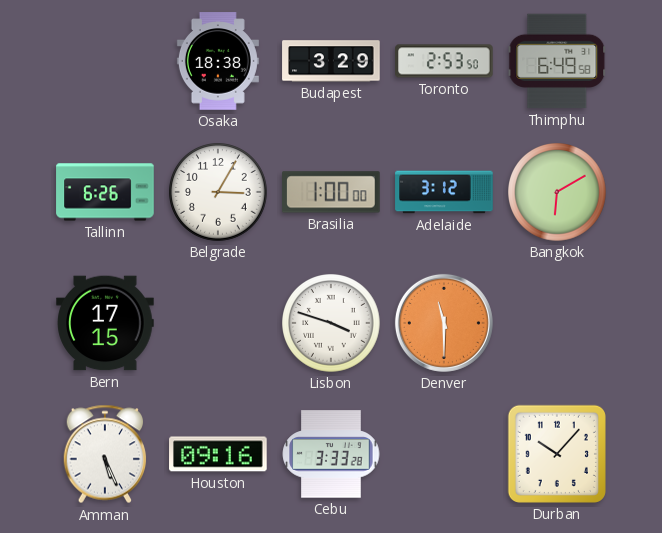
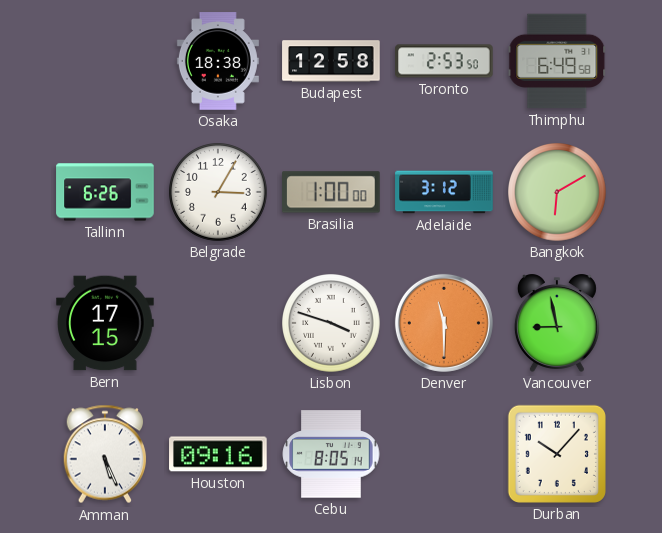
Budapest: 3:29 -> 12:58 (331, 61)
Vancouver: none -> 8:58 (557, 323)
Cebu: 3:33 -> 8:05 (331, 454)
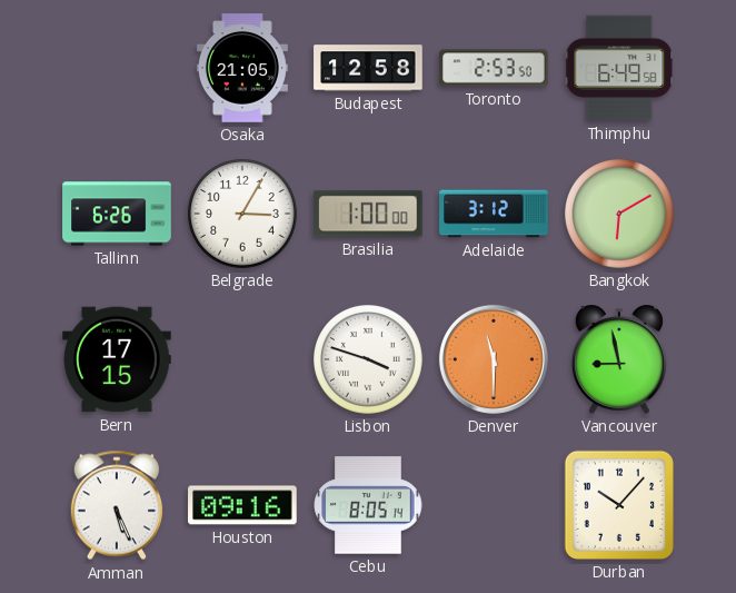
Osaka: 18:38 -> 21:05 (242, 68)
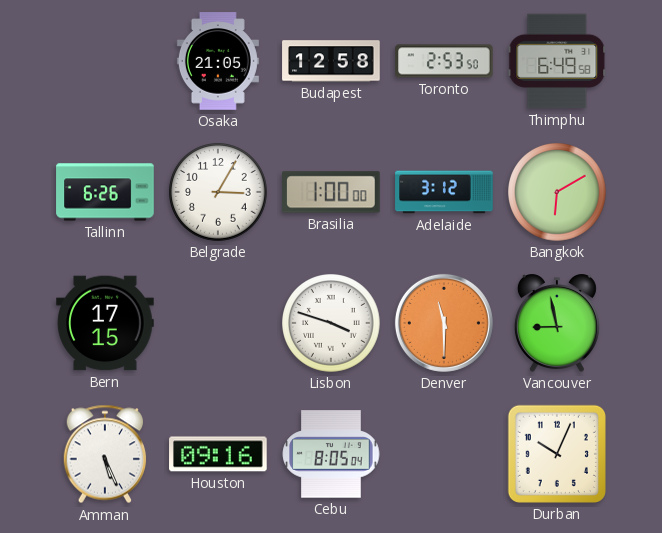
Cebu: 8:05:14 -> 8:05:04 (331, 454)
Durban: 10:07 -> 10:04 (557, 454)
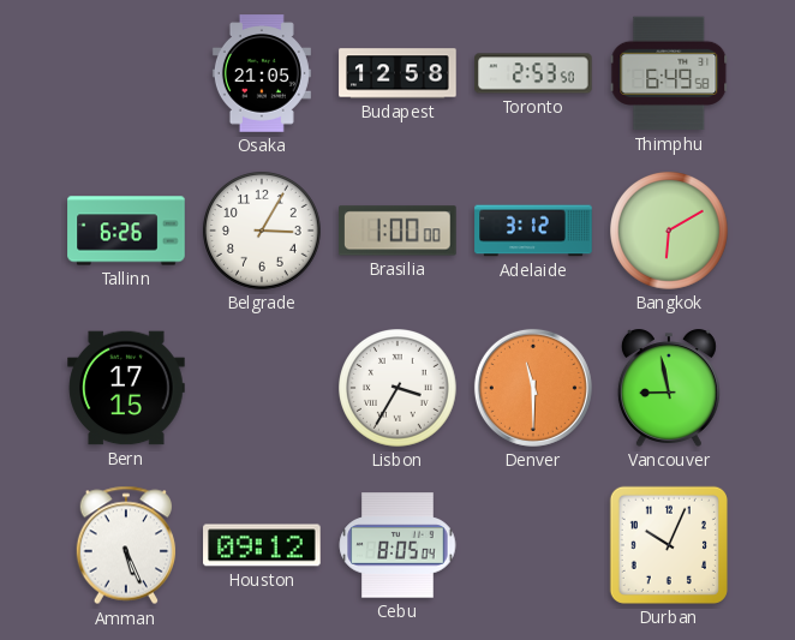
Lisbon: 3:48 -> 3:35 (399, 389)
Houston: 09:16 -> 09:12 (262, 545)
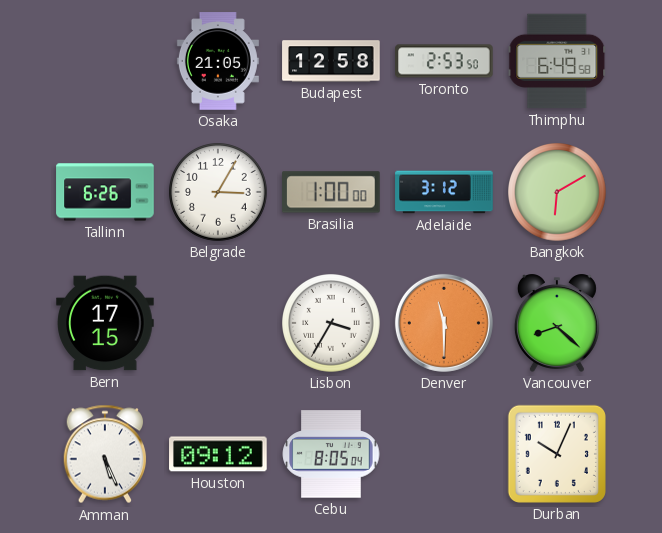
Vancouver: 8:58 -> 8:22 (557, 323)
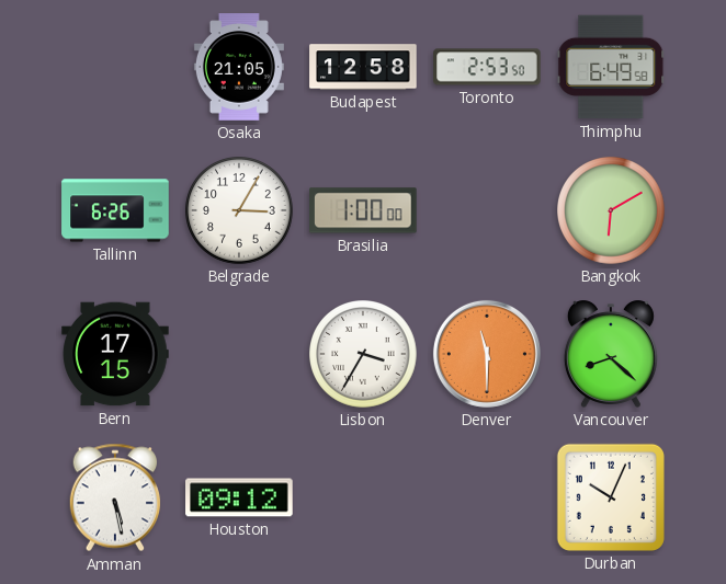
Adelaide: 3:12 -> none (444, 192)
Amman: 5:26 -> 5:28 (115, 497)
Cebu: 8:05 -> none (331, 454)
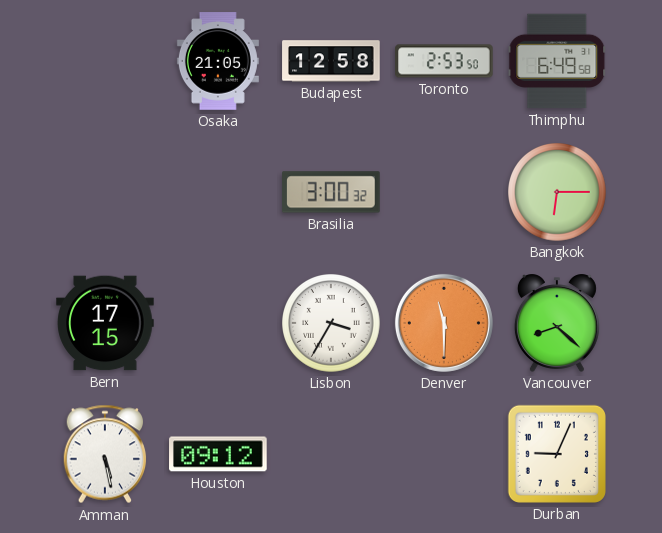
Tallinn: 6:26 -> none (115, 210)
Belgrade: 3:05 -> none (240, 211)
Brasilia: 1:00 -> 3:00 (331, 192)
Bangkok: 6:10 -> 6:15 (558, 193)
Durban: 10:04 -> 9:04 (557, 454)
